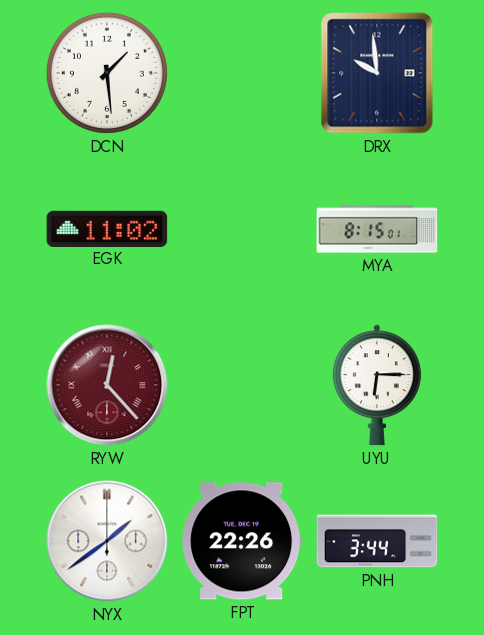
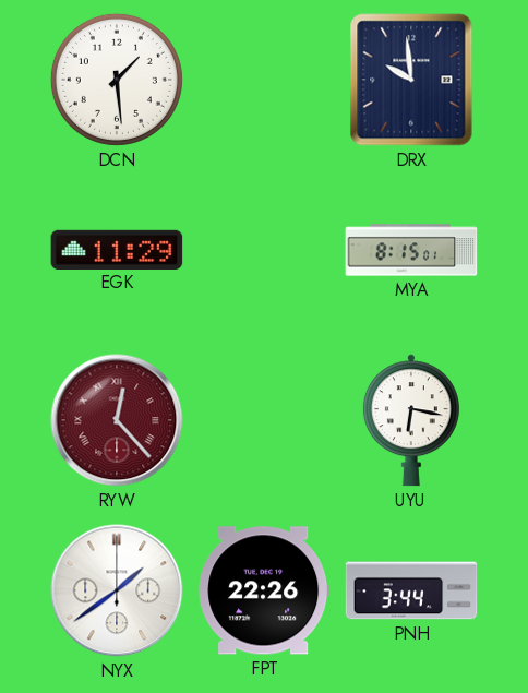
EGK: 11:02 -> 11:29 (117, 249)
UYU: 6:15 -> 6:17 (411, 420)
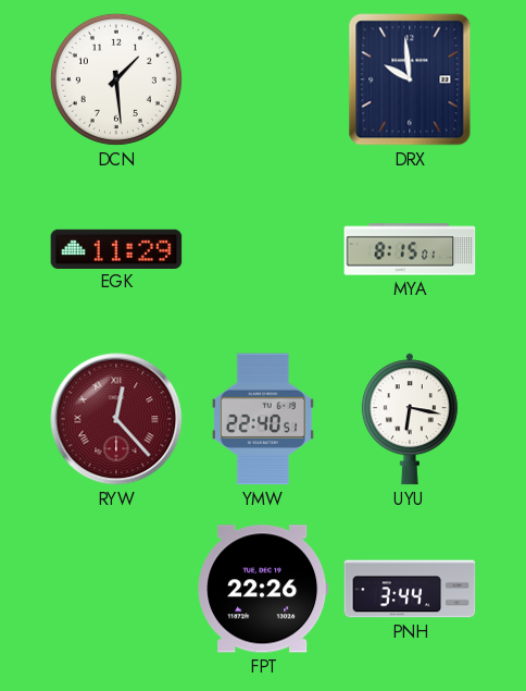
YMW: none -> 22:40 (263, 419)
NYX: 1:39 -> none (117, 590)
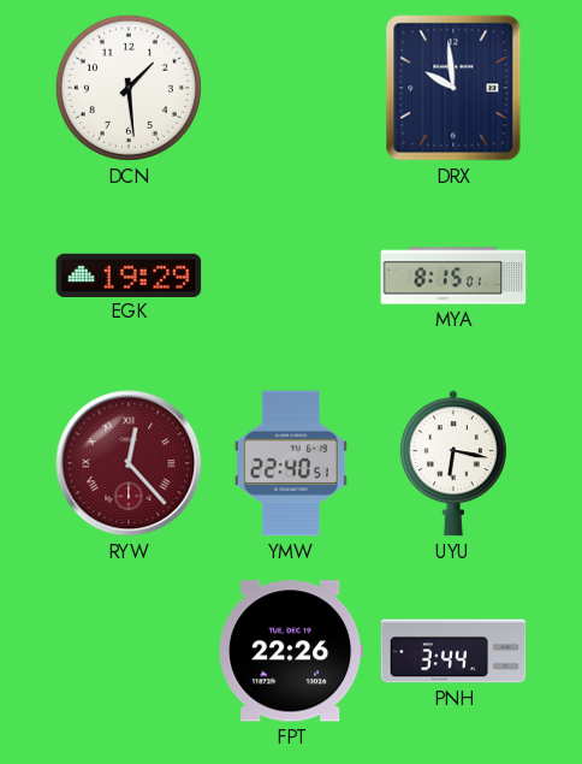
EGK: 11:29 -> 19:29 (129, 274)
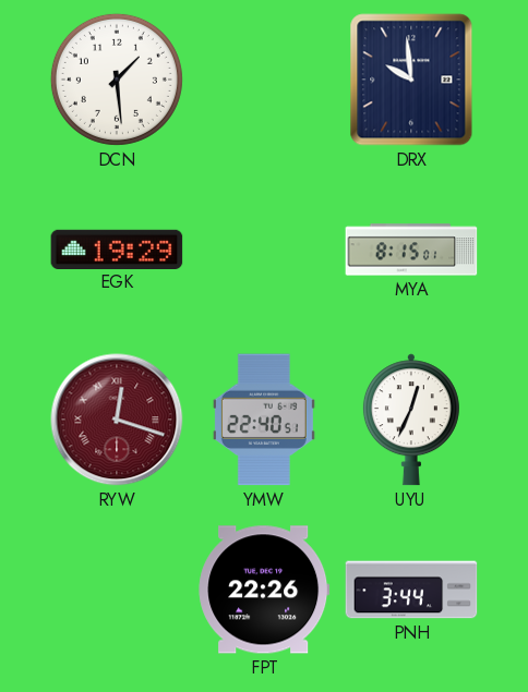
RYW: 12:23 -> 12:18 (117, 420)
UYU: 6:17 -> 12:34 (411, 420)
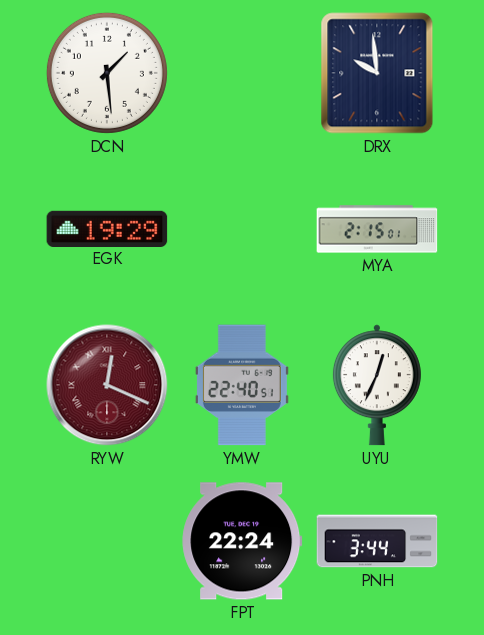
MYA: 8:15 -> 2:15 (377, 229)
RYW: 12:18 -> 12:19 (107, 385)
FPT: 22:26 -> 22:24 (242, 541)
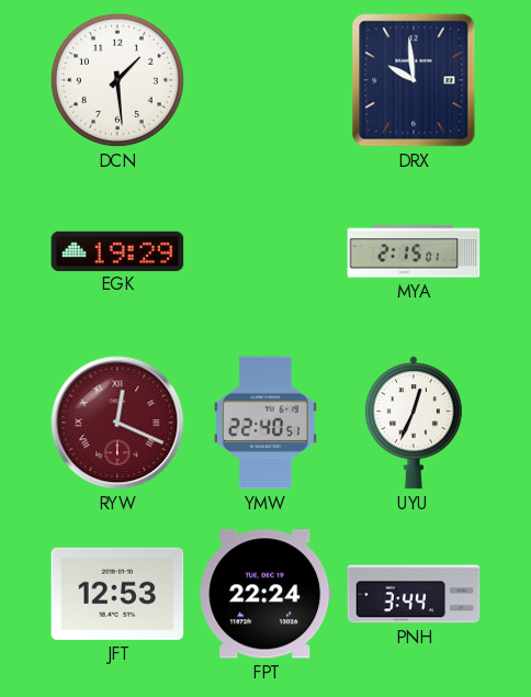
JFT: none -> 12:53 (117, 594)
